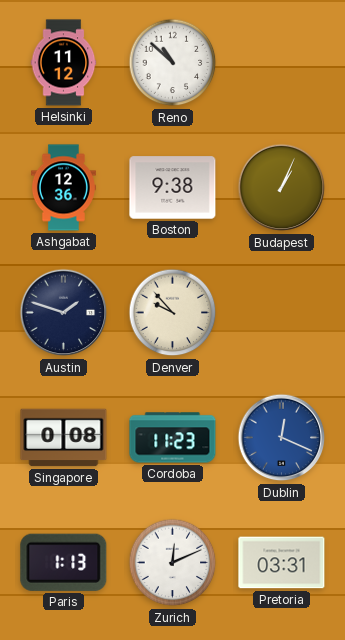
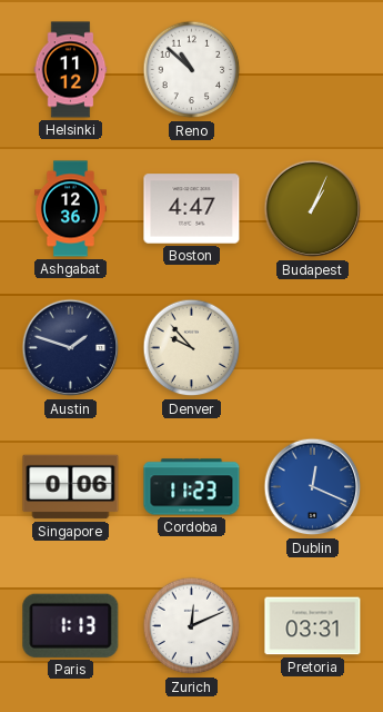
Boston: 9:38 -> 4:47 (192, 209)
Singapore: 0:08 -> 0:06 (71, 487)
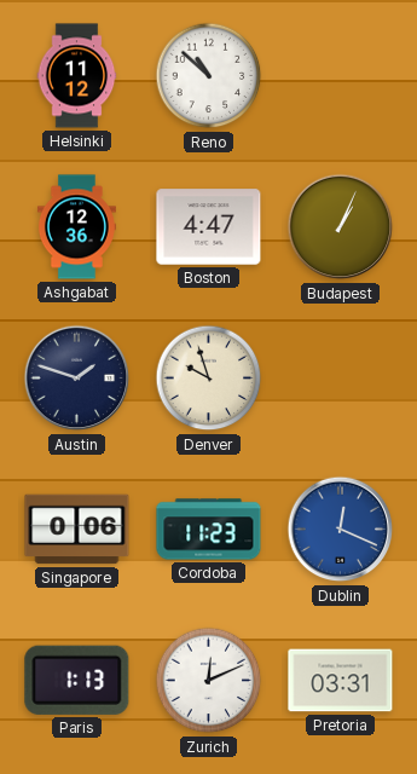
Denver: 9:53 -> 9:57 (209, 379)
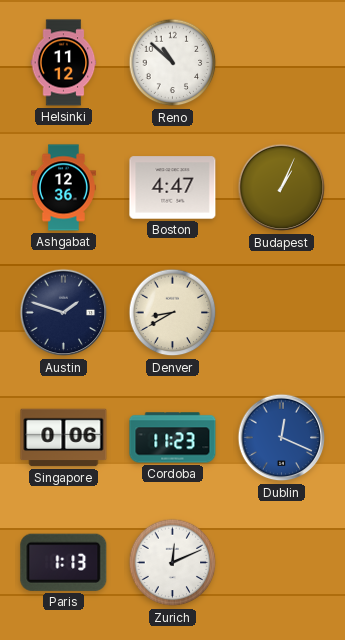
Denver: 9:57 -> 8:40 (173, 313)
Pretoria: 03:31 -> none (341, 681)
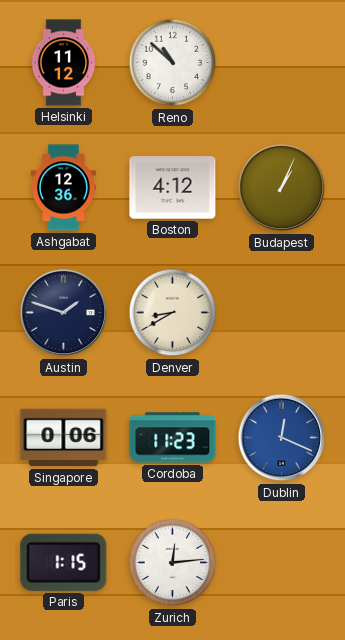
Boston: 4:47 -> 4:12 (173, 188)
Paris: 1:13 -> 1:15 (64, 562)
Zurich: 12:11 -> 12:14 (173, 563)
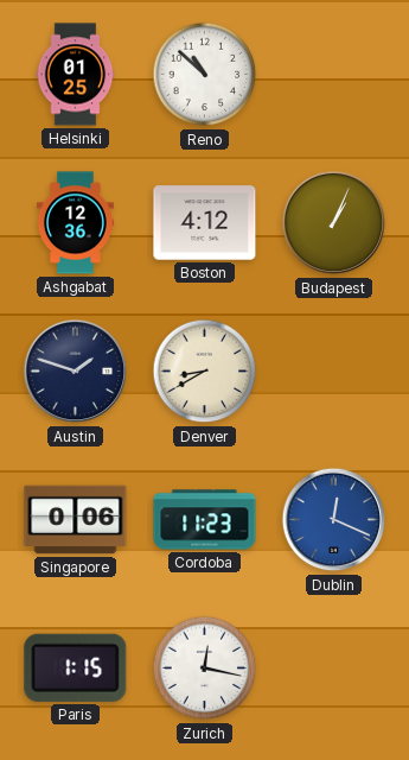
Helsinki: 11:12 -> 01:25 (76, 75)
Zurich: 12:14 -> 12:17 (205, 669)
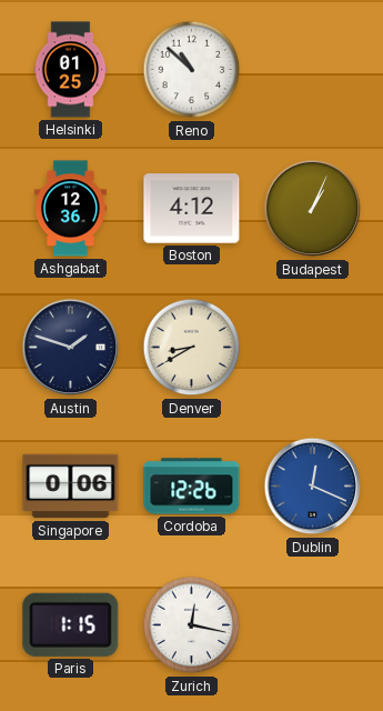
Cordoba: 11:23 -> 12:26 (192, 487)
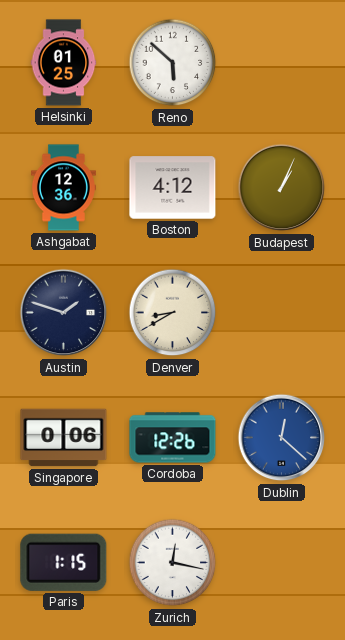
Reno: 10:52 -> 5:52 (173, 63)
Dublin: 12:19 -> 12:22 (282, 438)
